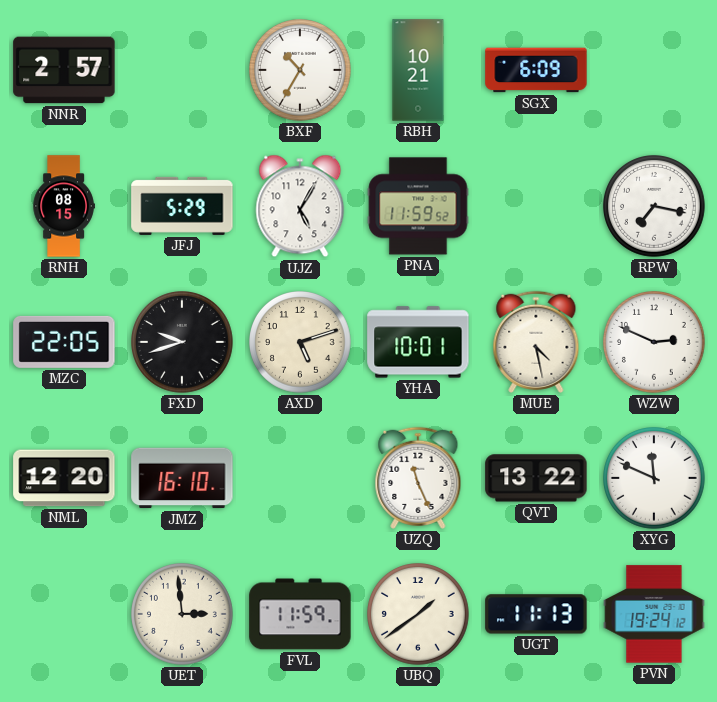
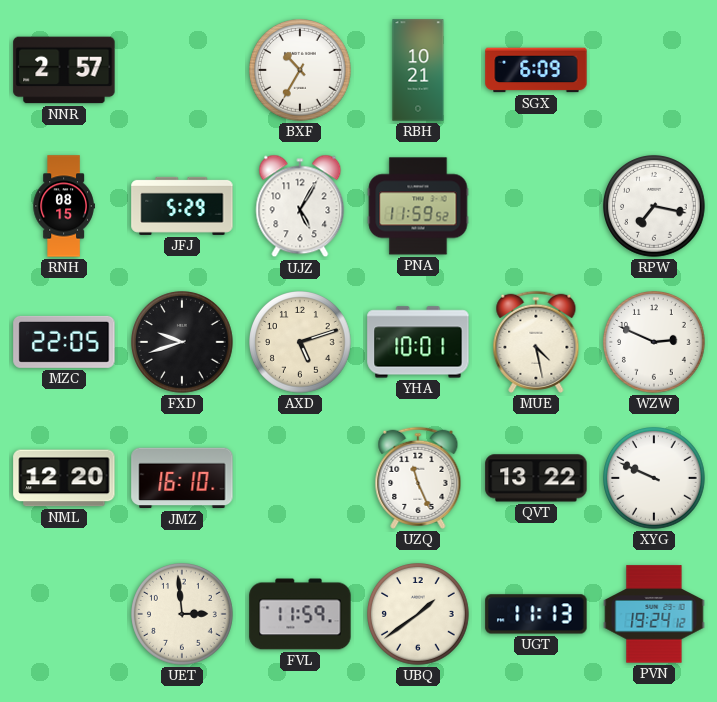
XYG: 11:49 -> 9:49 (655, 479)
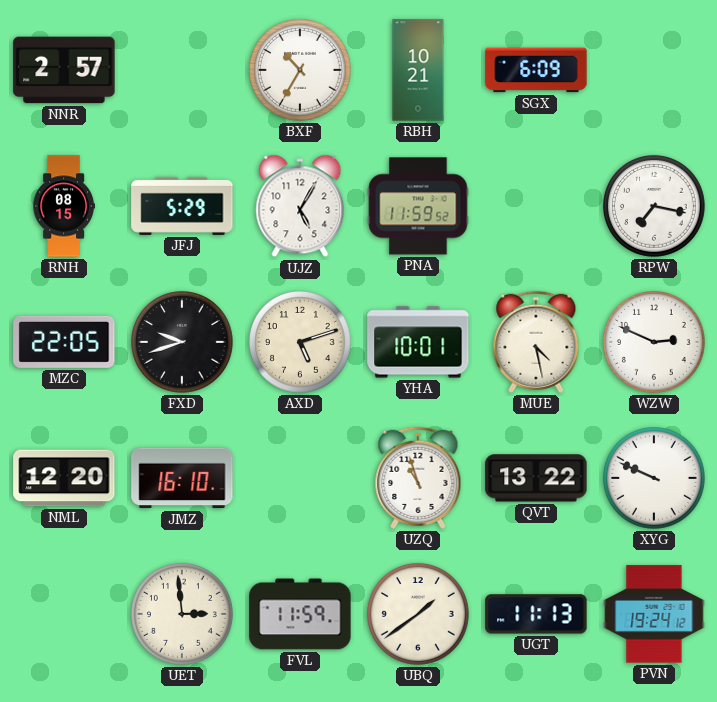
UZQ: 11:26 -> 10:57 (418, 478)
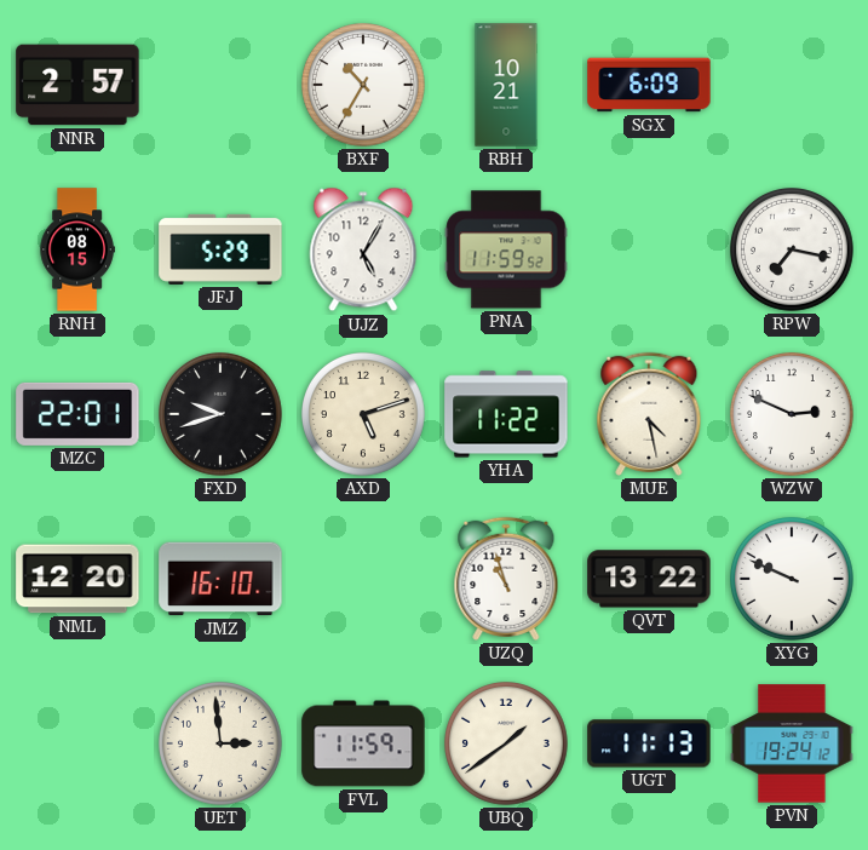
MZC: 22:05 -> 22:01 (77, 414)
YHA: 10:01 -> 11:22 (506, 414)
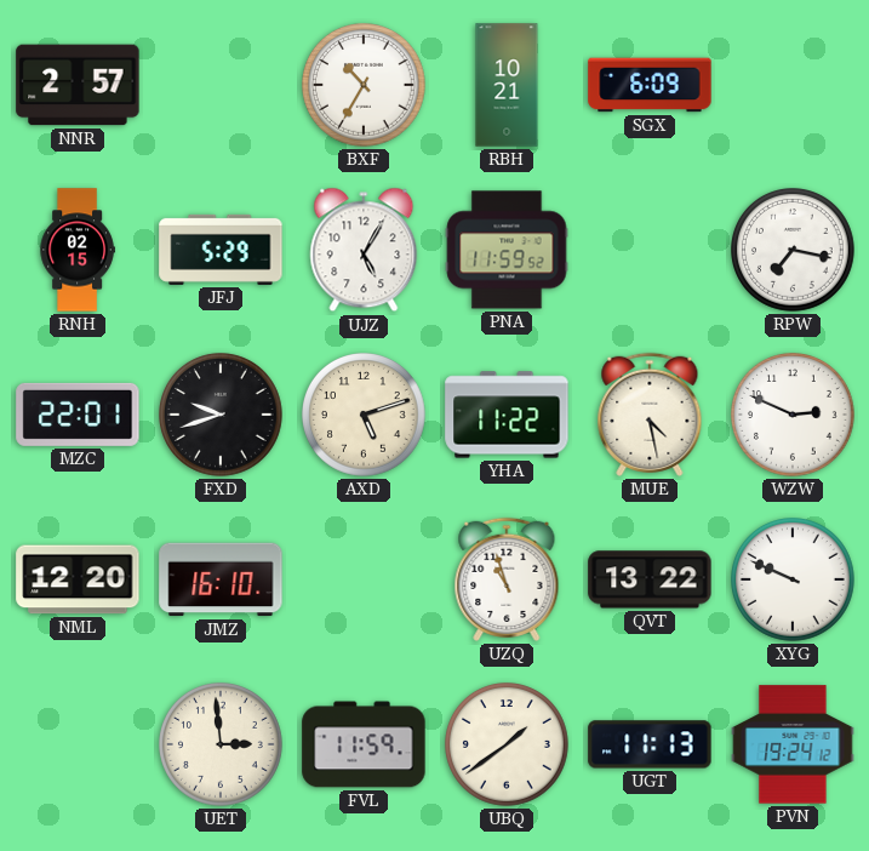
RNH: 08:15 -> 02:15 (78, 250)
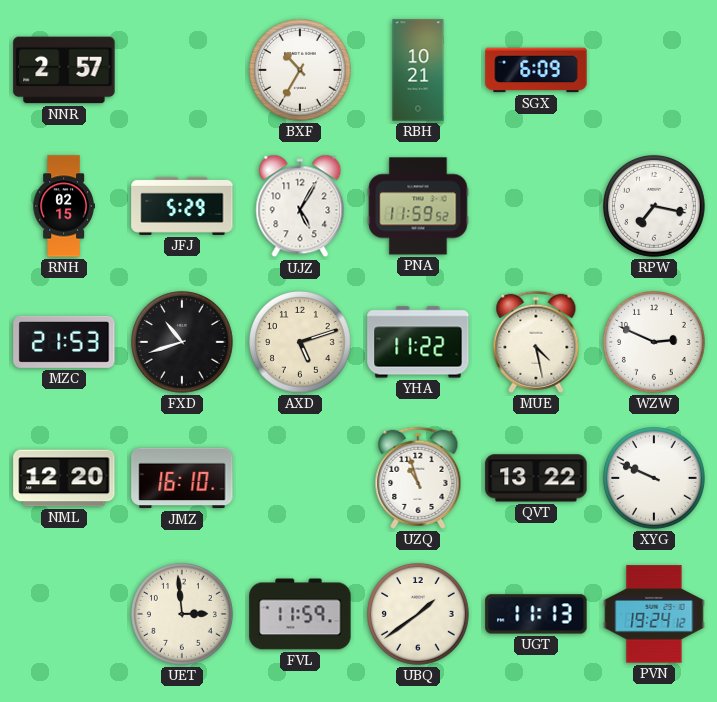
MZC: 22:01 -> 21:53 (64, 342)
FXD: 9:42 -> 10:42 (183, 343)
